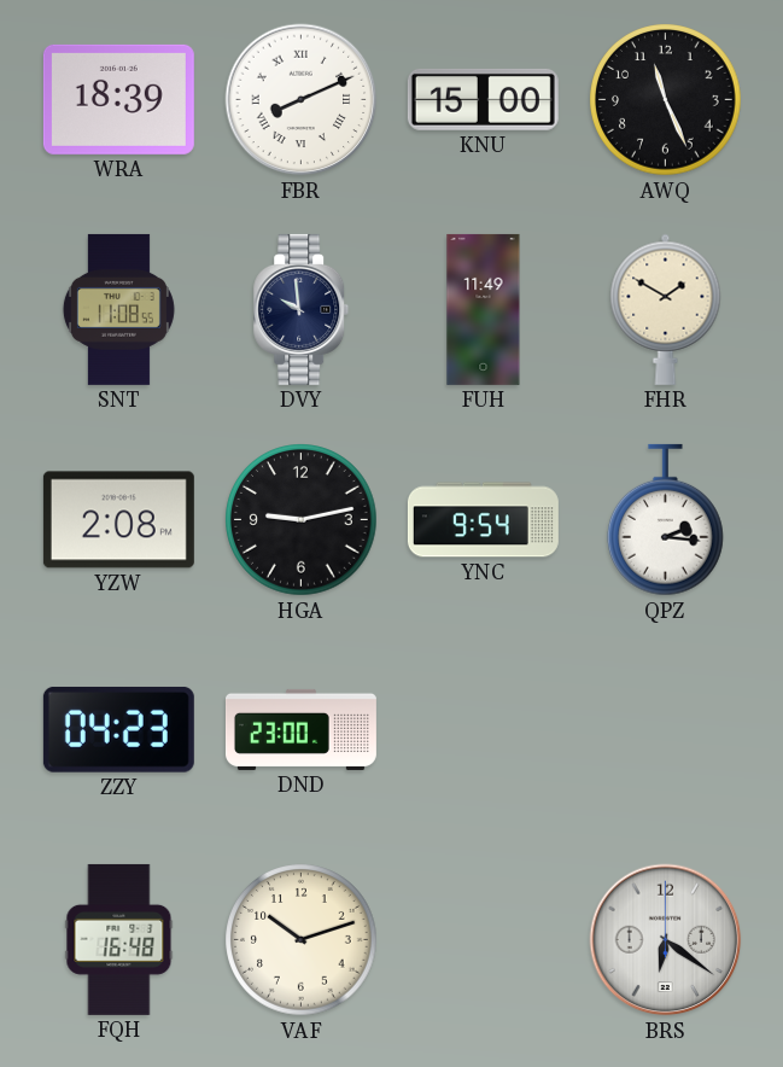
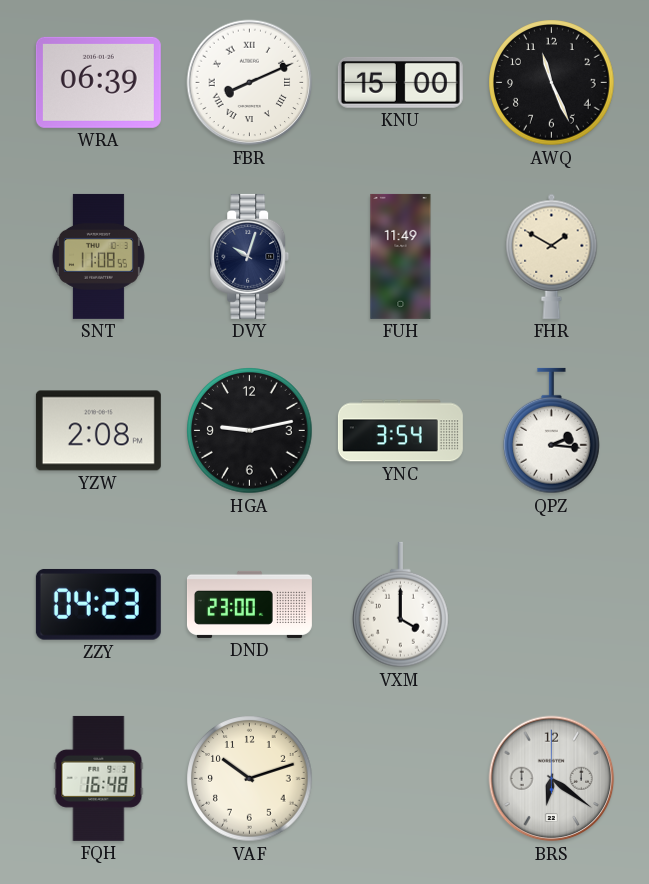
WRA: 18:39 -> 06:39 (98, 82)
DVY: 9:59 -> 10:03 (250, 256)
YNC: 9:54 -> 3:54 (400, 431)
VXM: none -> 4:00 (401, 605)
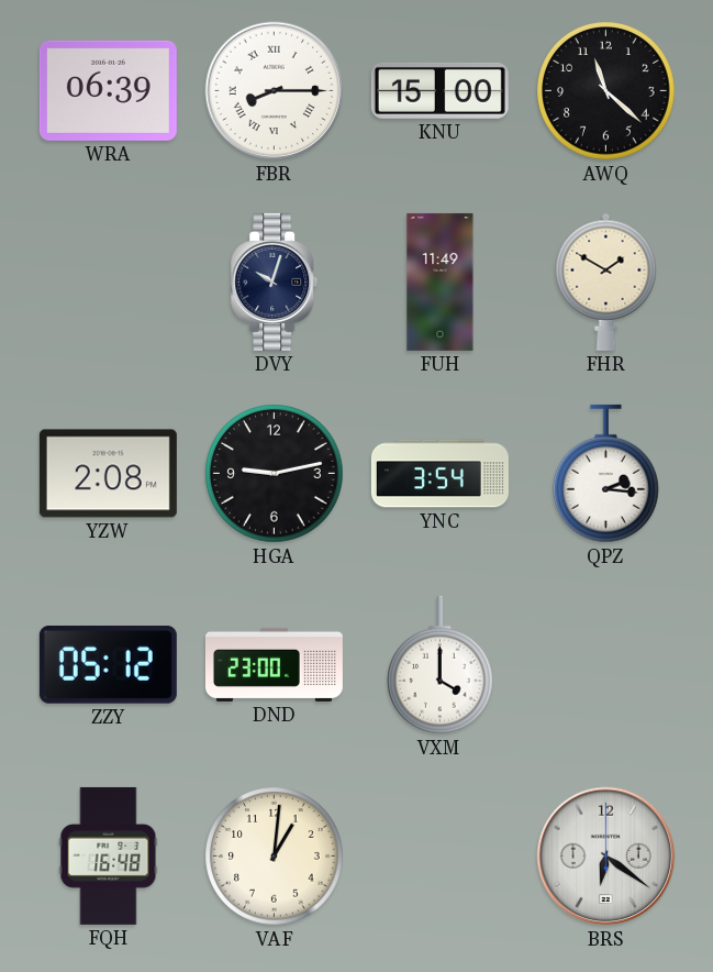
FBR: 8:11 -> 8:15 (275, 91)
AWQ: 11:26 -> 11:22 (606, 91)
SNT: 11:08 -> none (98, 256)
ZZY: 04:23 -> 05:12 (108, 664)
VAF: 10:12 -> 1:01 (275, 857)
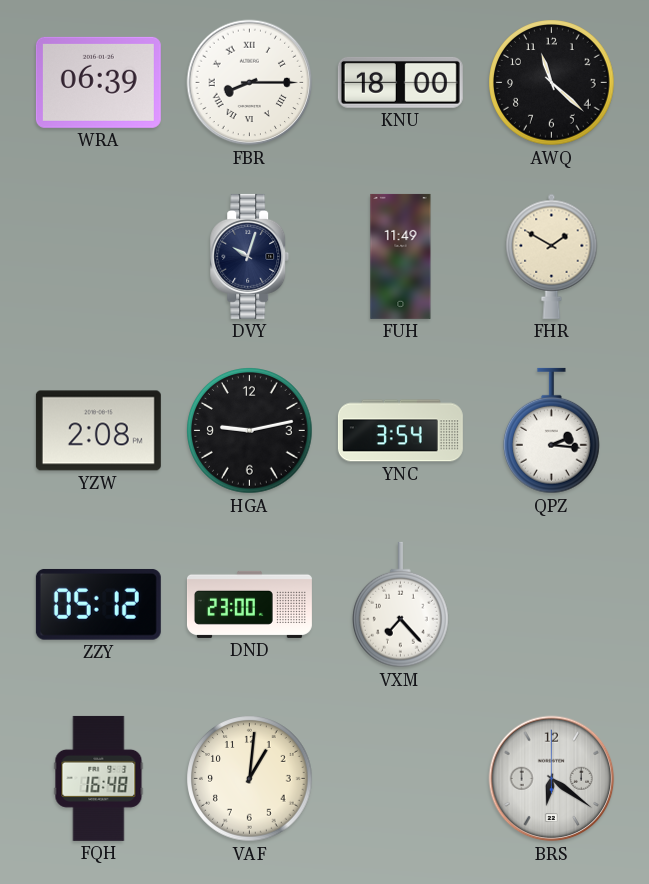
KNU: 15:00 -> 18:00 (400, 82)
VXM: 4:00 -> 7:23 (401, 605)
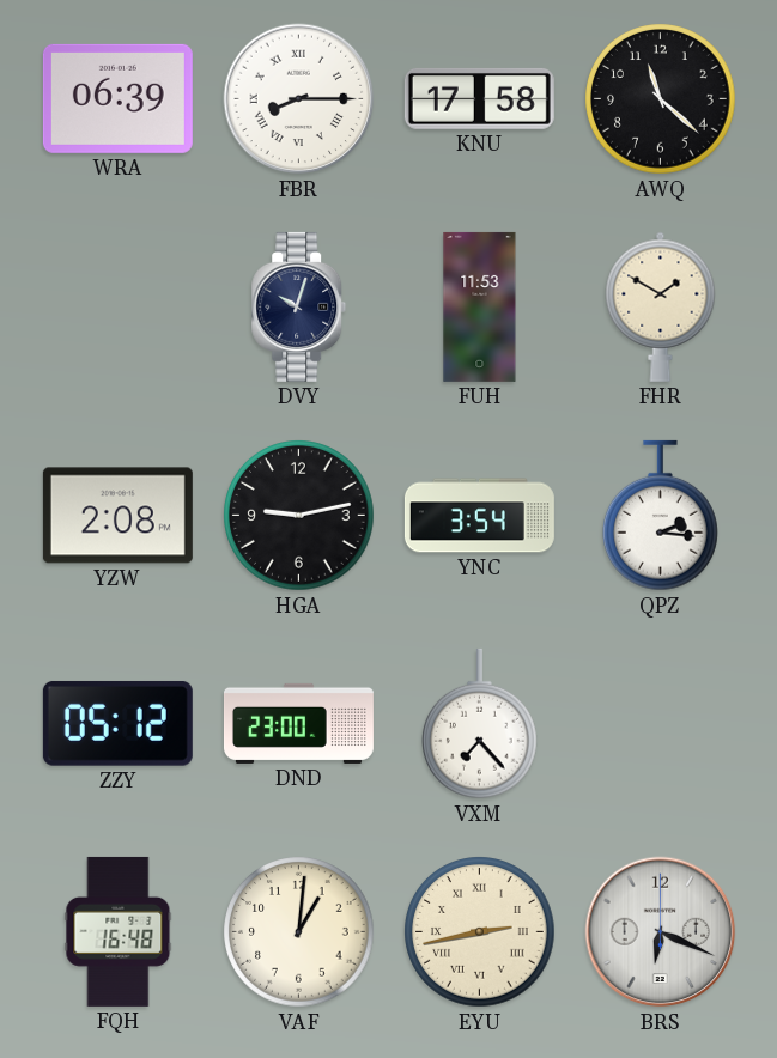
KNU: 18:00 -> 17:58 (479, 98)
FUH: 11:49 -> 11:53 (480, 306)
EYU: none -> 2:43 (480, 932)
BRS: 6:21 -> 6:19 (661, 932)
